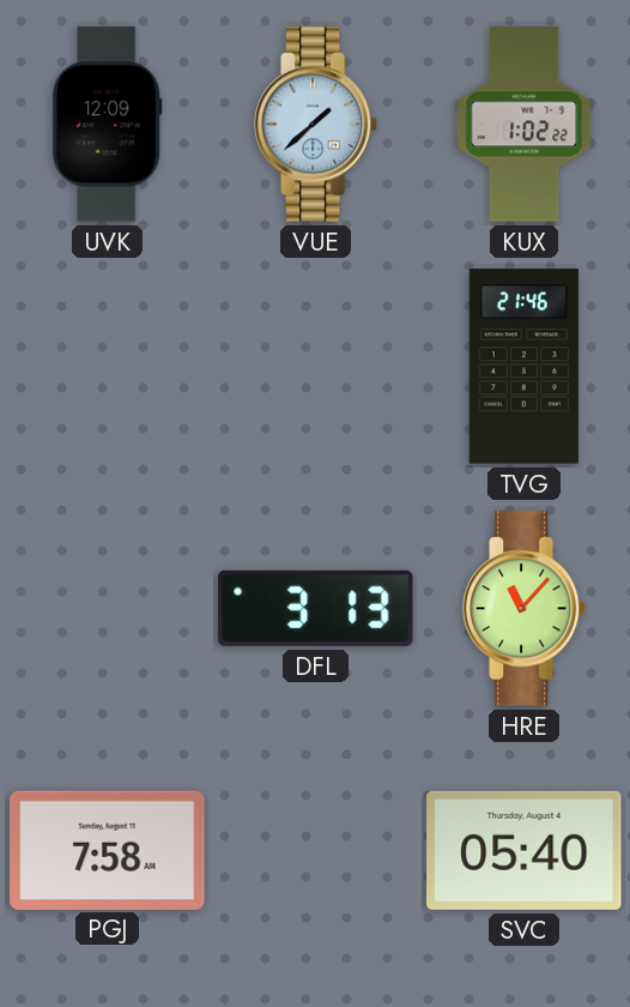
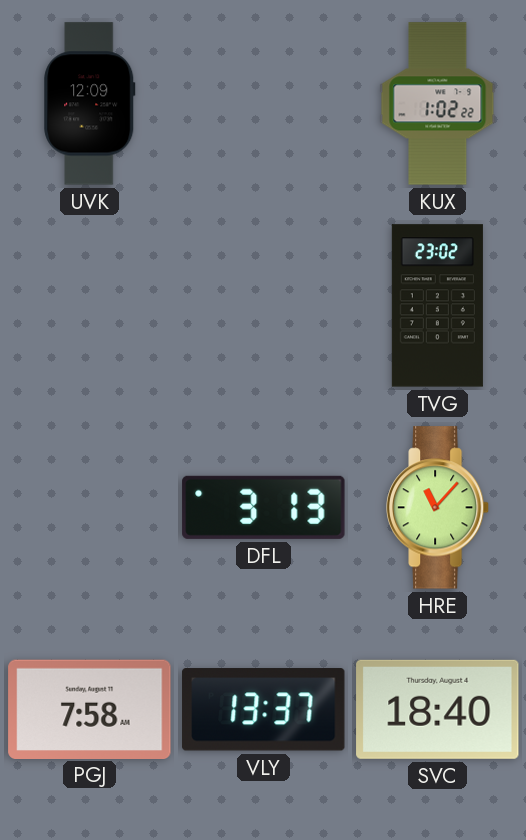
VUE: 1:38 -> none (317, 125)
TVG: 21:46 -> 23:02 (437, 306)
VLY: none -> 13:37 (264, 710)
SVC: 05:40 -> 18:40 (438, 709)
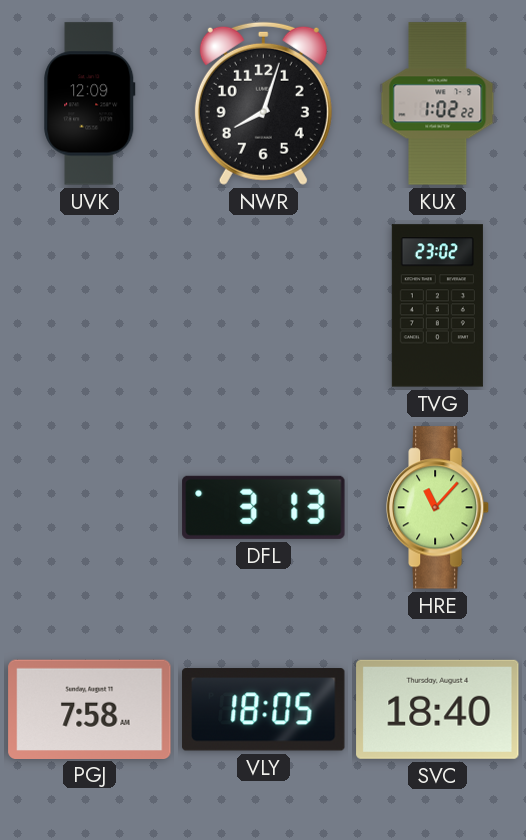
NWR: none -> 8:03 (263, 103)
VLY: 13:37 -> 18:05 (264, 710)
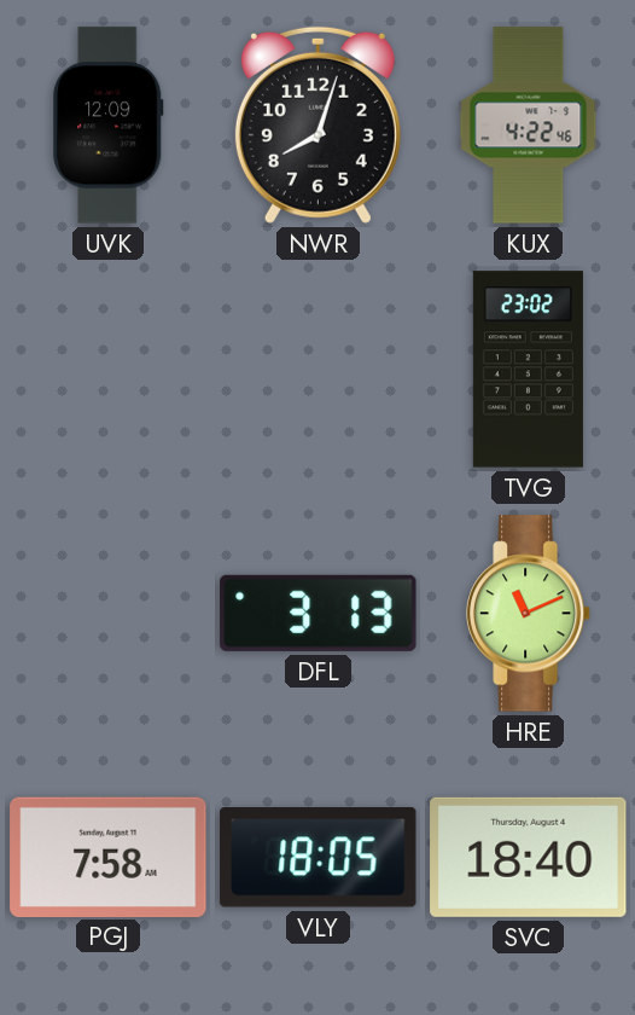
KUX: 1:02 -> 4:22 (529, 126)
HRE: 11:07 -> 11:11 (530, 614)
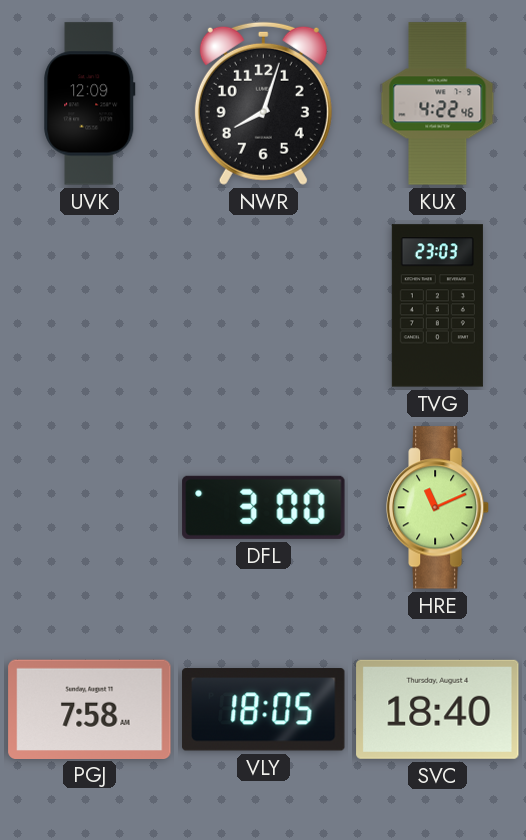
TVG: 23:02 -> 23:03 (437, 306)
DFL: 3:13 -> 3:00 (264, 507)
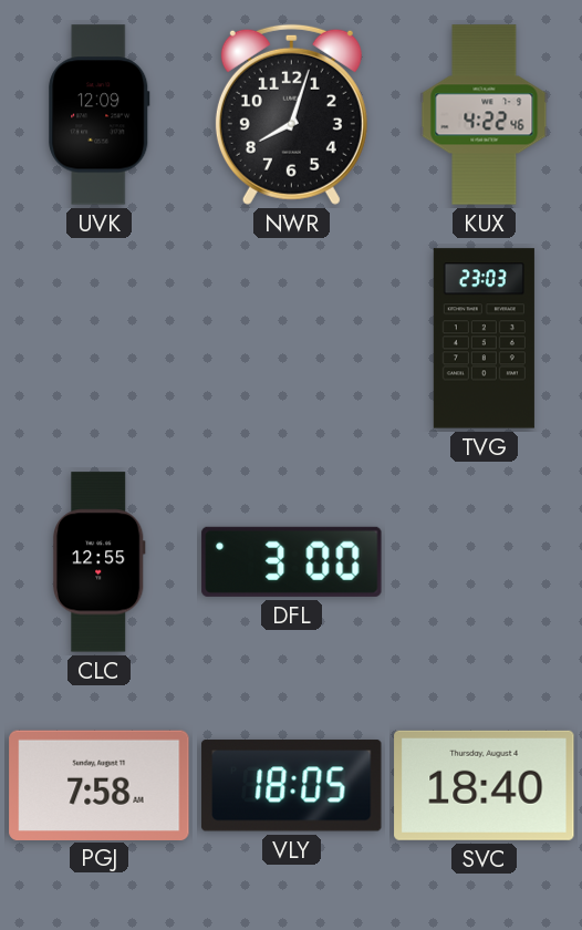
CLC: none -> 12:55 (98, 562)
HRE: 11:11 -> none (439, 508)
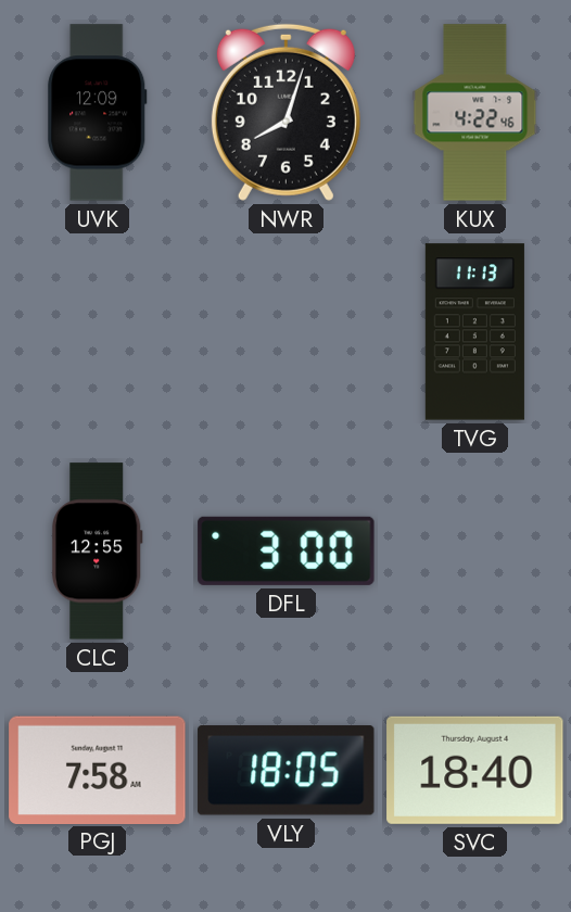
TVG: 23:03 -> 11:13 (474, 332)
